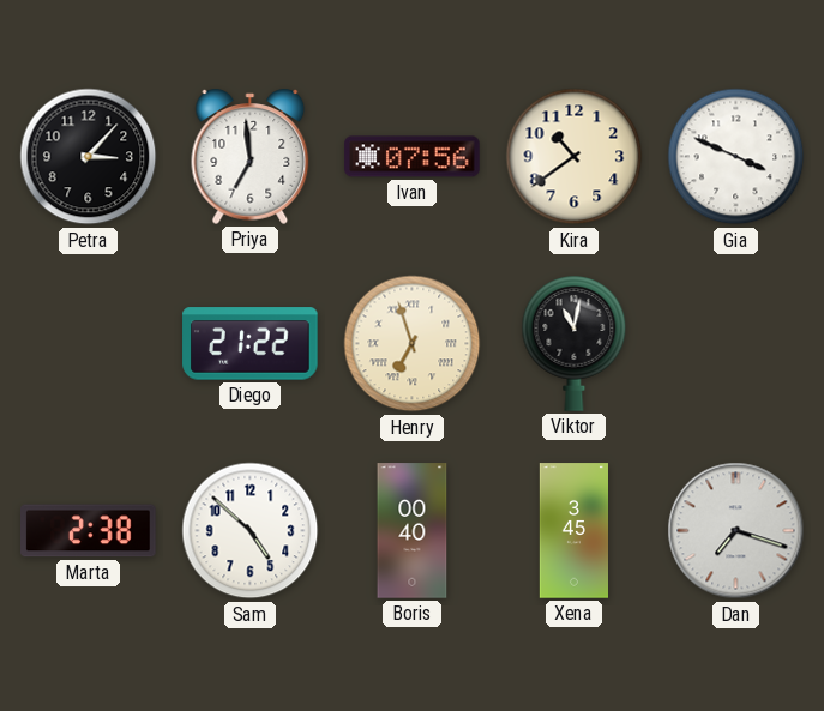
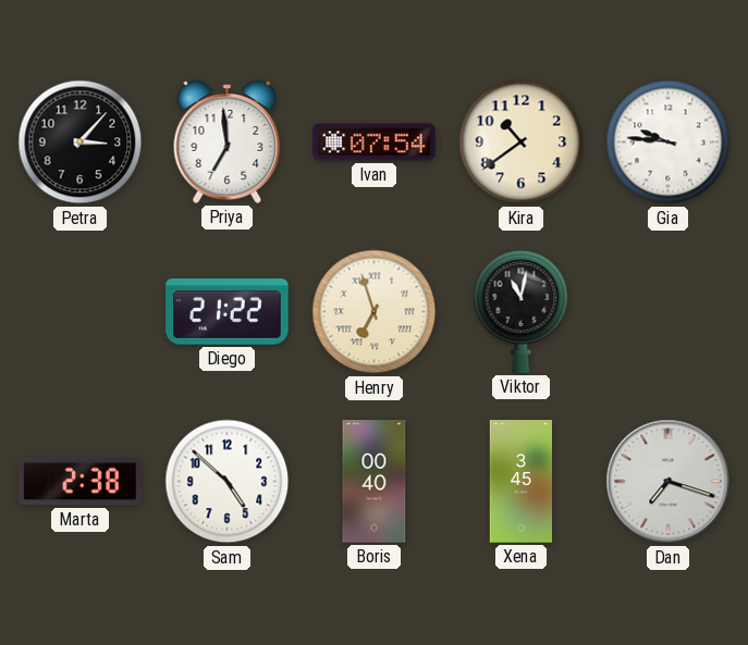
Ivan: 07:56 -> 07:54 (375, 142)
Gia: 3:49 -> 9:46 (669, 142)
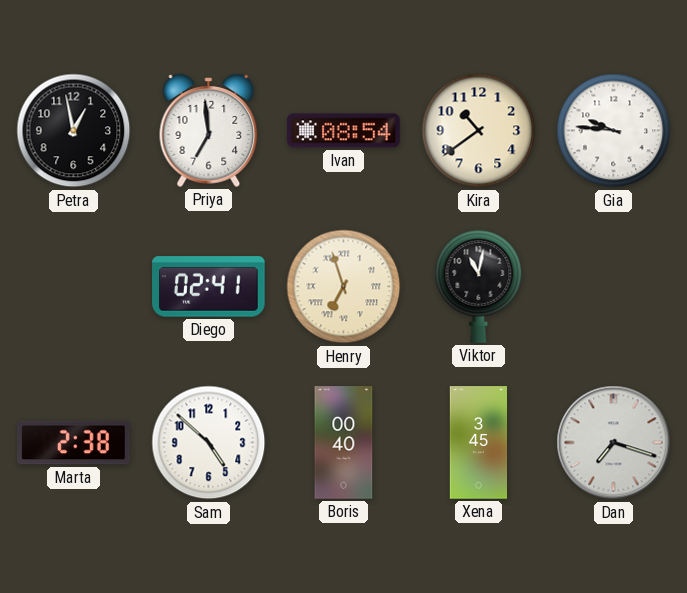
Petra: 3:07 -> 12:58 (74, 131)
Ivan: 07:54 -> 08:54 (344, 131)
Diego: 21:22 -> 02:41 (209, 287)
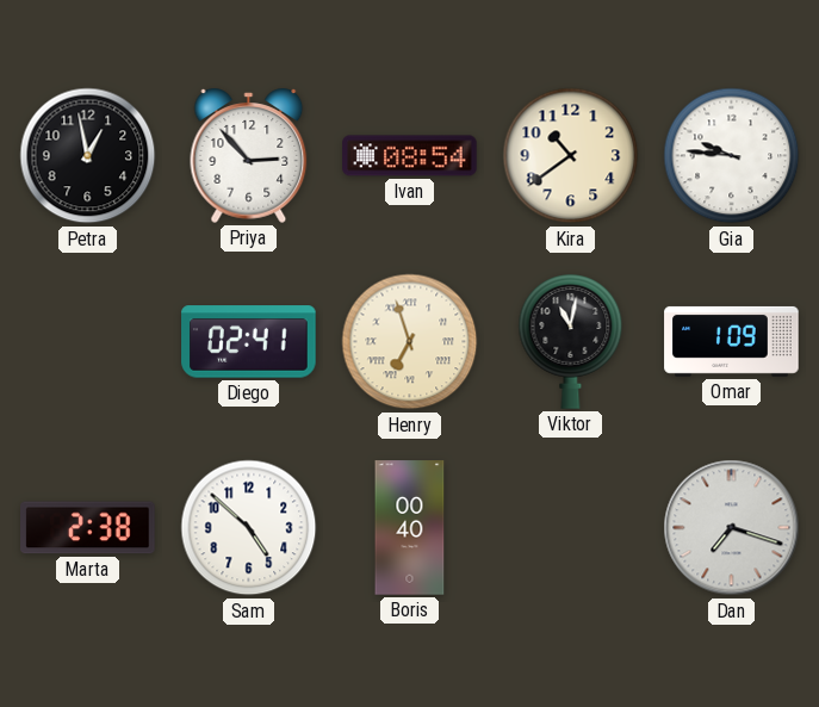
Priya: 6:59 -> 2:53 (249, 155)
Omar: none -> 1:09 (732, 341)
Xena: 3:45 -> none (478, 443)
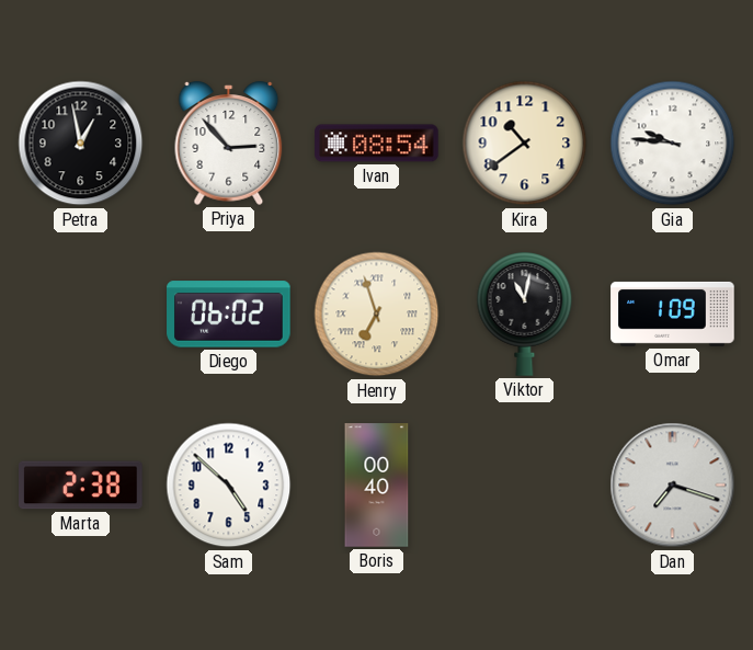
Diego: 02:41 -> 06:02 (229, 315)
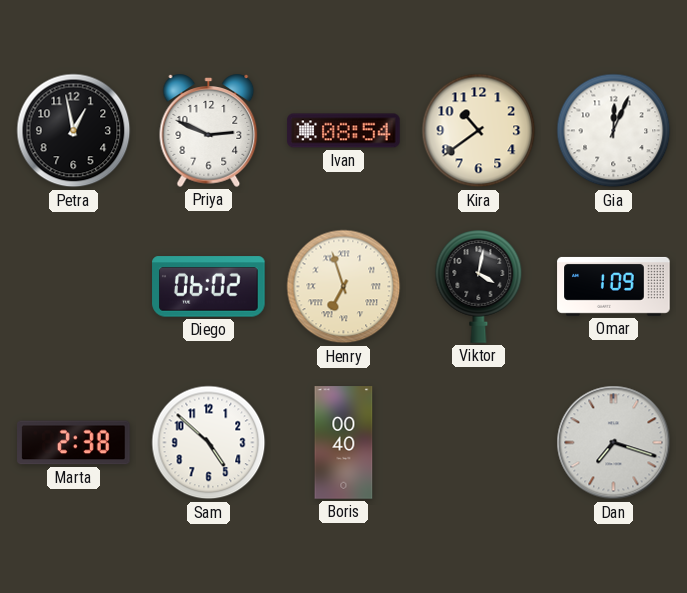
Priya: 2:53 -> 2:49 (209, 130)
Gia: 9:46 -> 12:04 (614, 131)
Viktor: 11:02 -> 4:02 (479, 287)
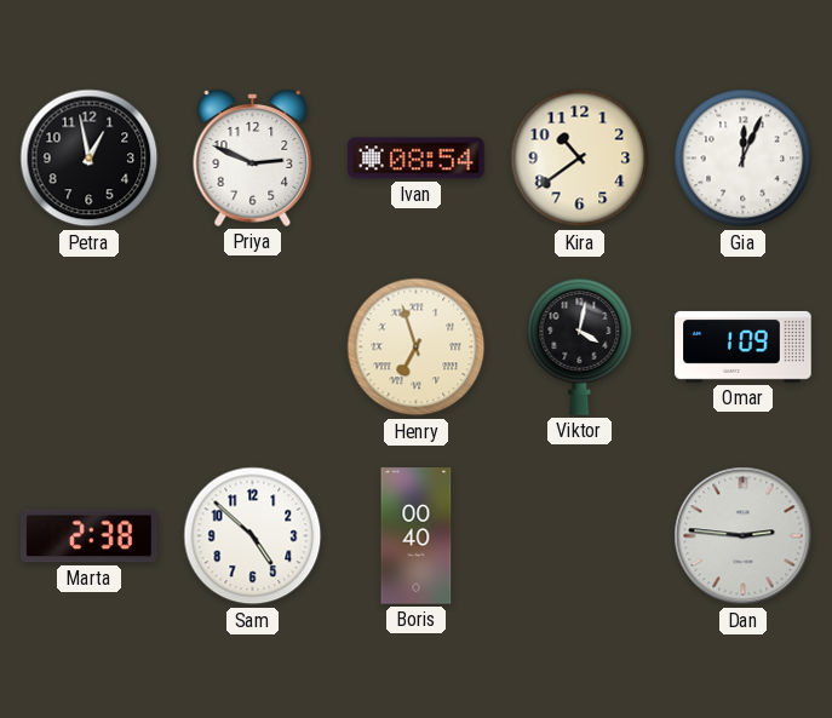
Diego: 06:02 -> none (209, 287)
Dan: 7:18 -> 2:46 (744, 536)
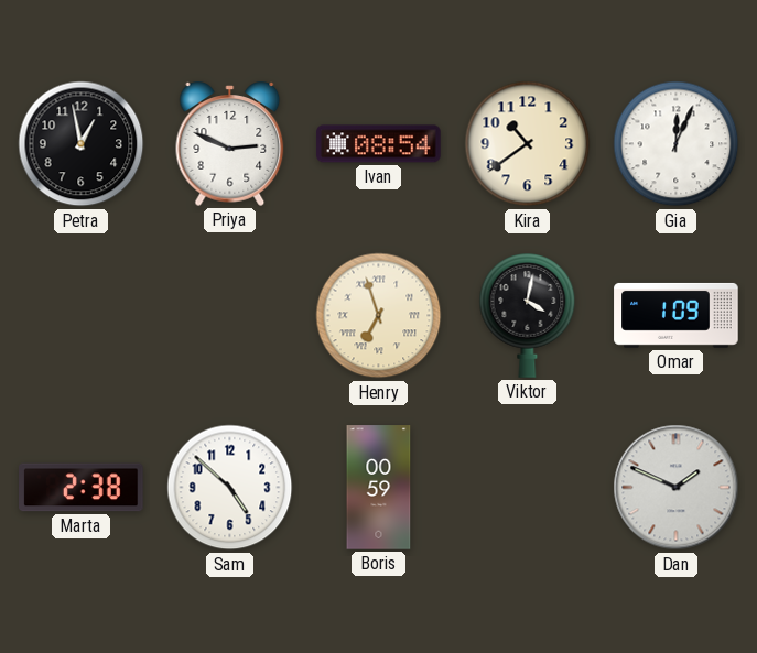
Boris: 00:40 -> 00:59 (379, 488)
Dan: 2:46 -> 1:49 (677, 488)
